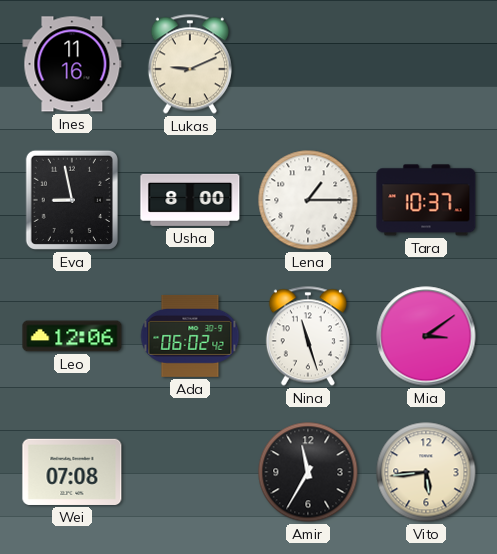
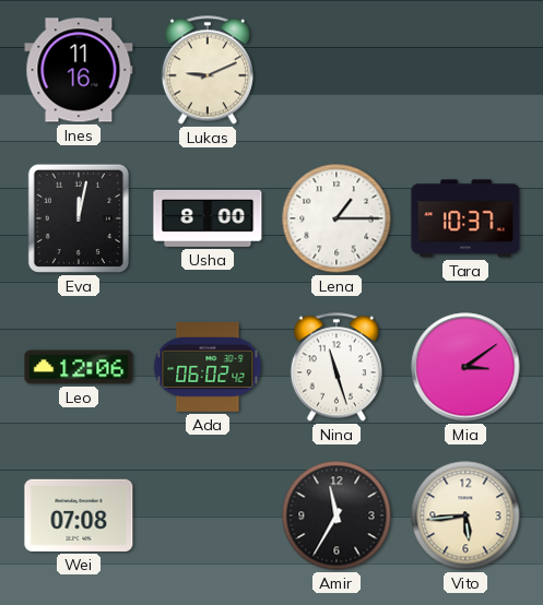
Eva: 8:58 -> 12:02 (79, 218)
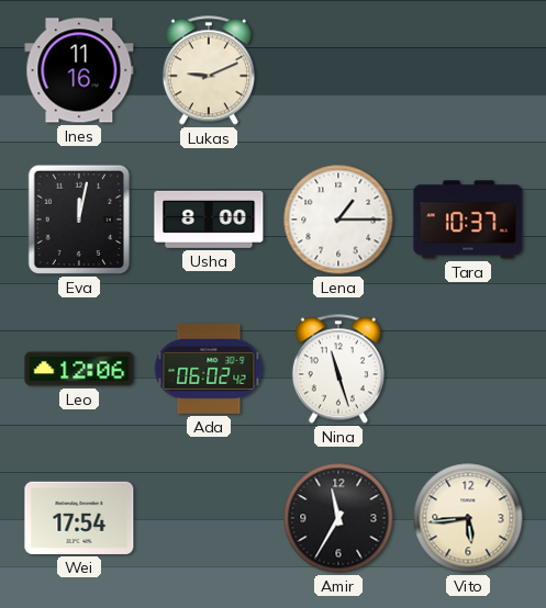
Mia: 3:09 -> none (465, 367)
Wei: 07:08 -> 17:54 (79, 518)
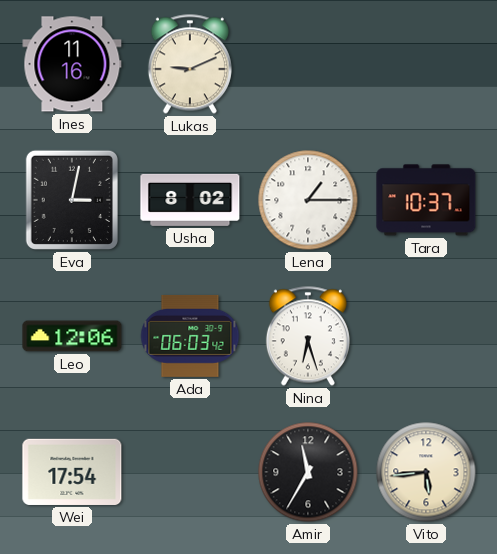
Eva: 12:02 -> 3:02 (72, 200)
Usha: 8:00 -> 8:02 (190, 200)
Ada: 06:02 -> 06:03 (190, 336)
Nina: 11:27 -> 6:27 (308, 336)
